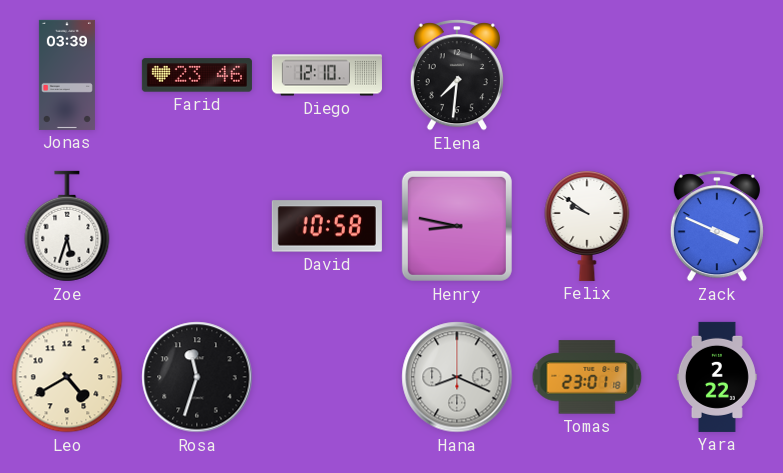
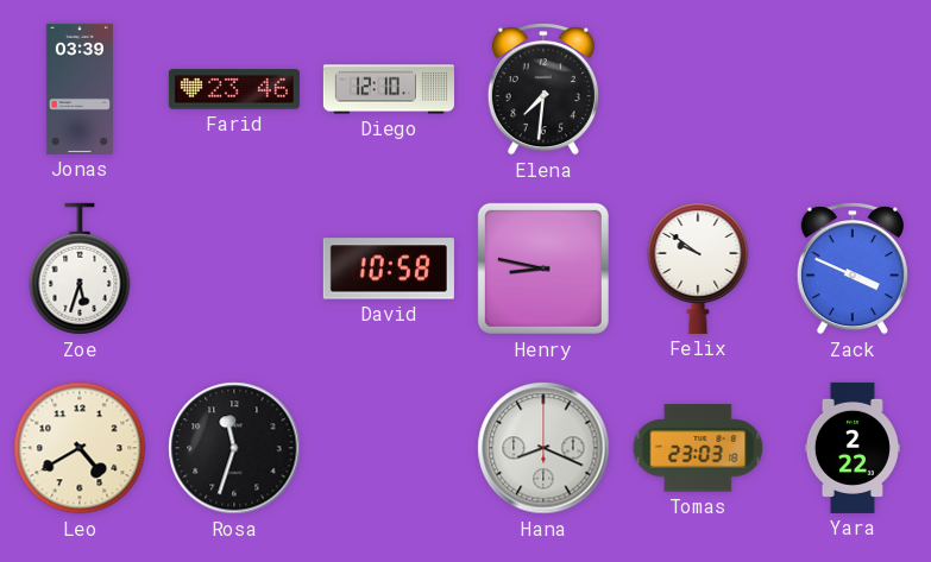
Tomas: 23:01 -> 23:03 (698, 448)
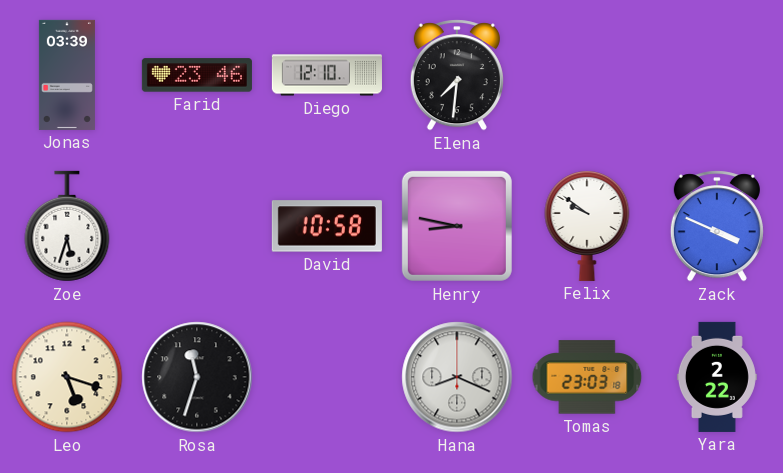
Leo: 4:40 -> 5:18 (67, 377)
